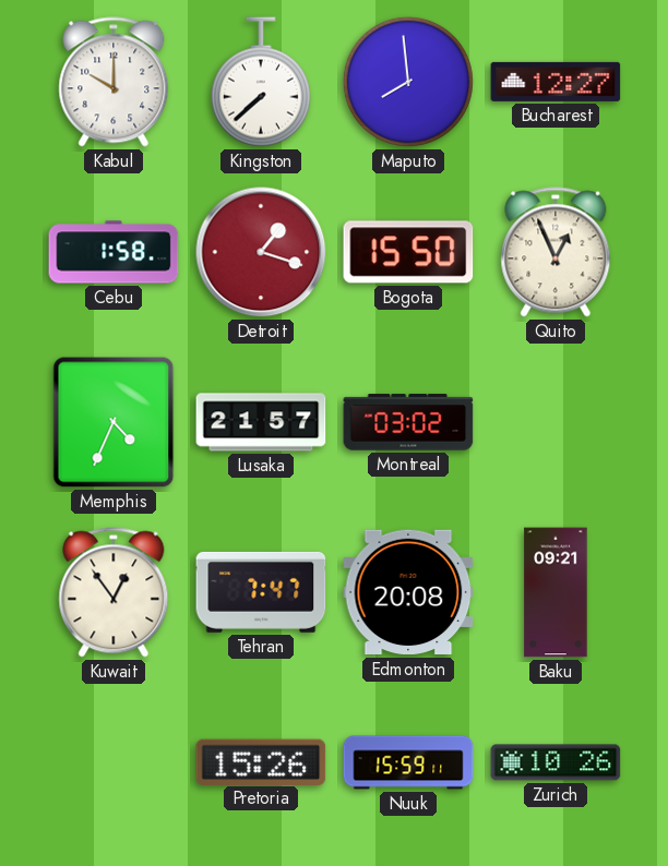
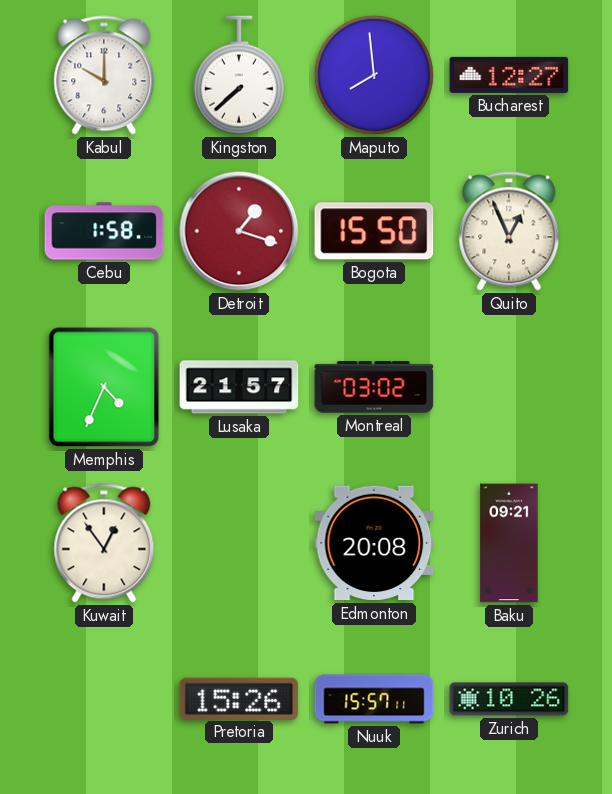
Tehran: 7:47 -> none (261, 592)
Nuuk: 15:59 -> 15:57 (374, 699)
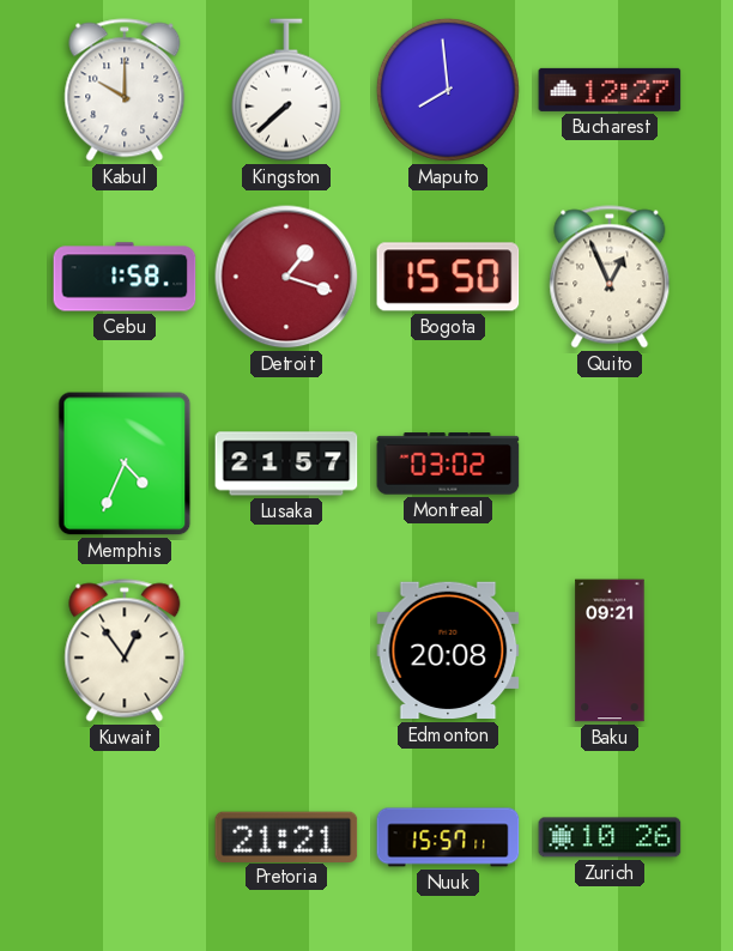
Pretoria: 15:26 -> 21:21 (286, 836)
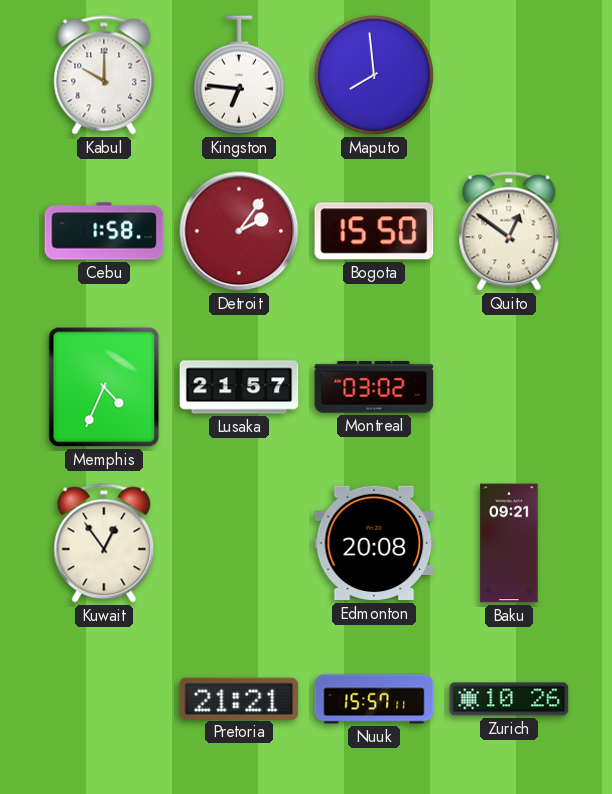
Kingston: 7:38 -> 6:46 (239, 75)
Bucharest: 12:27 -> none (610, 90)
Detroit: 1:18 -> 2:06 (239, 231)
Quito: 12:56 -> 12:51 (509, 231)
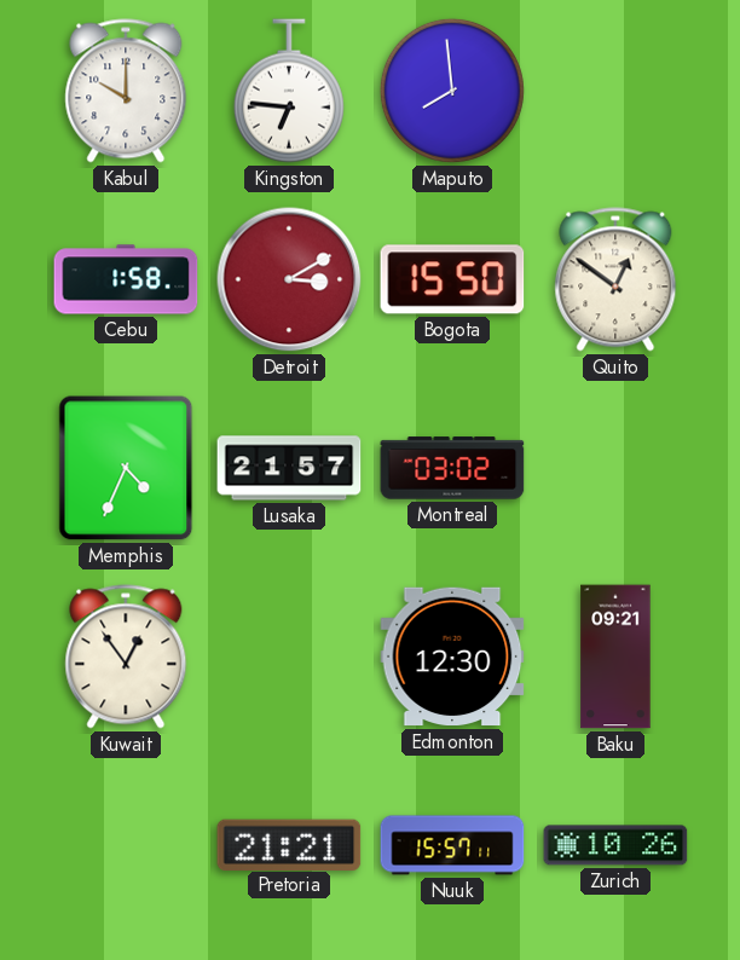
Detroit: 2:06 -> 3:10 (289, 279)
Edmonton: 20:08 -> 12:30 (452, 657)
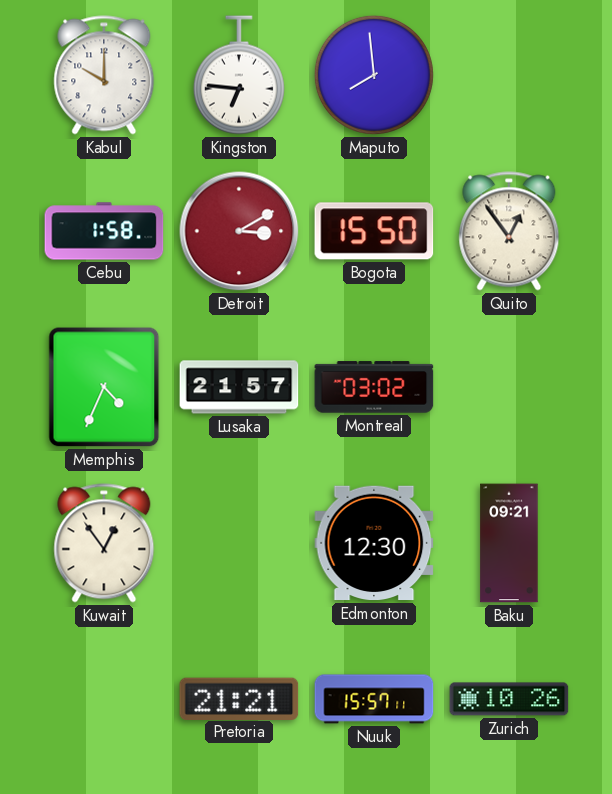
Quito: 12:51 -> 12:54 (509, 231)
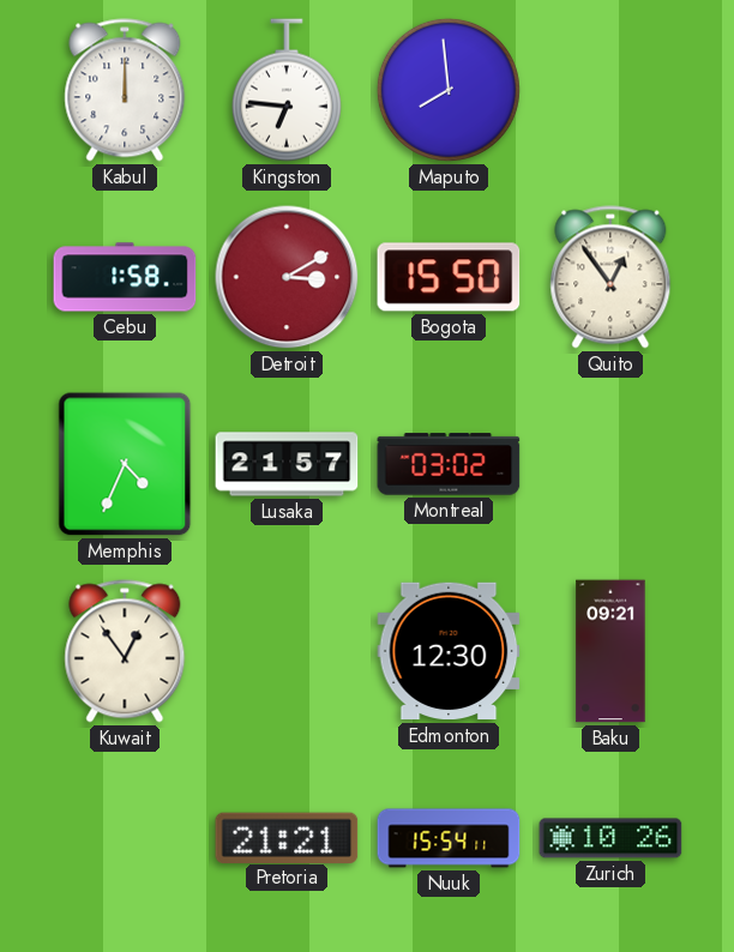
Kabul: 10:00 -> 12:00 (125, 90)
Nuuk: 15:57 -> 15:54 (449, 838)
